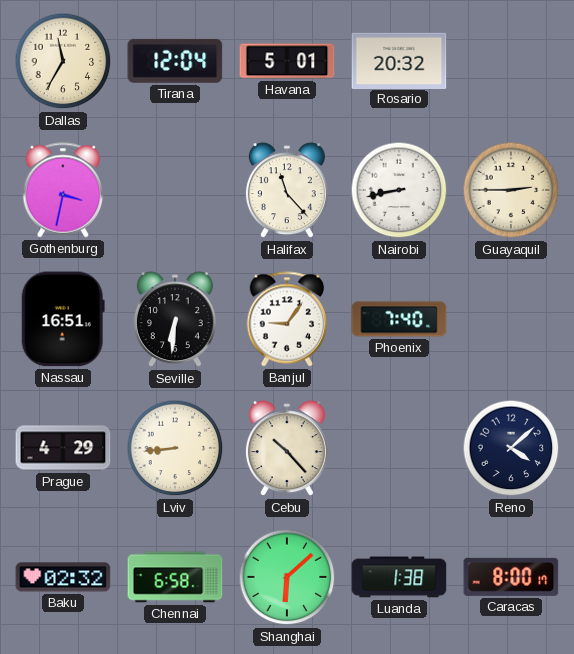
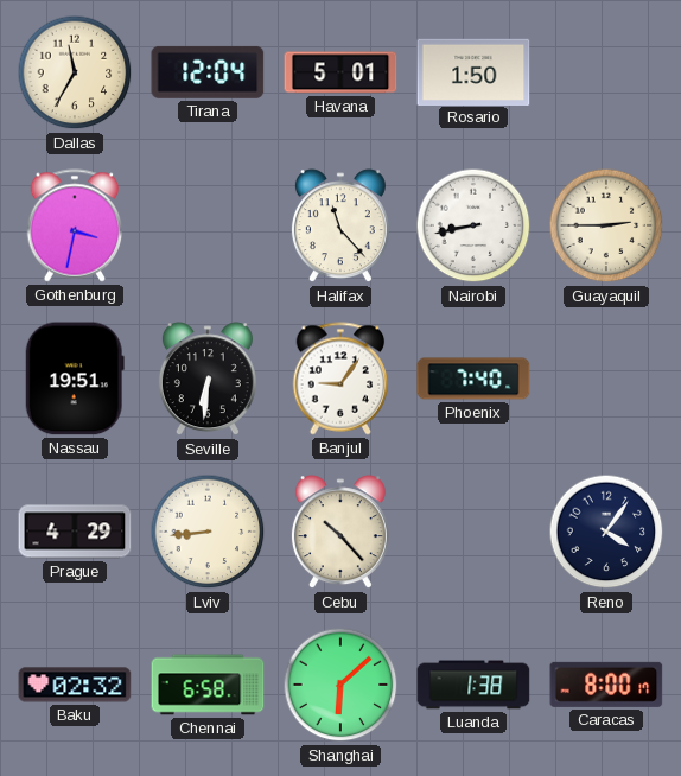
Rosario: 20:32 -> 1:50 (473, 71)
Nassau: 16:51 -> 19:51 (75, 379)
Reno: 4:08 -> 4:06 (606, 532)
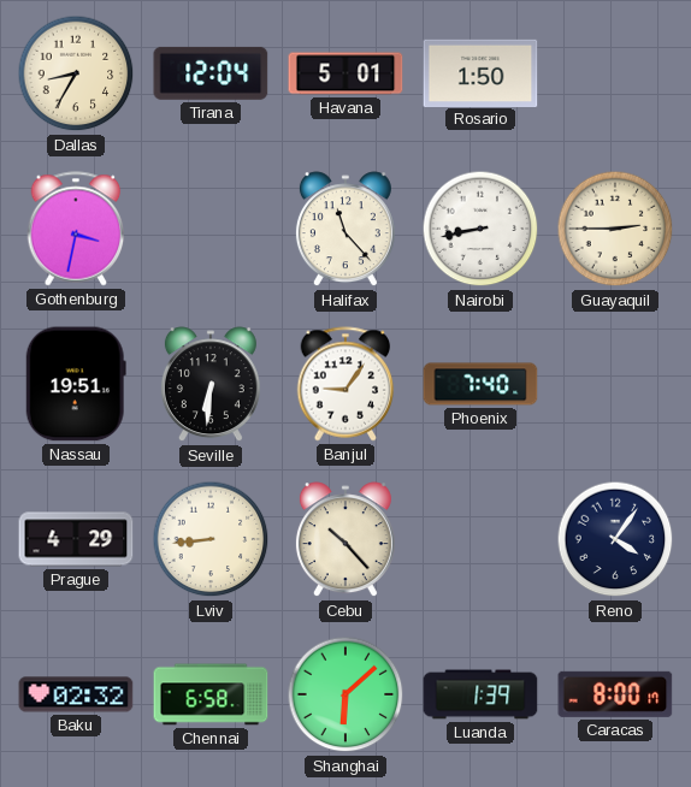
Dallas: 11:35 -> 8:35 (76, 73)
Luanda: 1:38 -> 1:39 (480, 694)
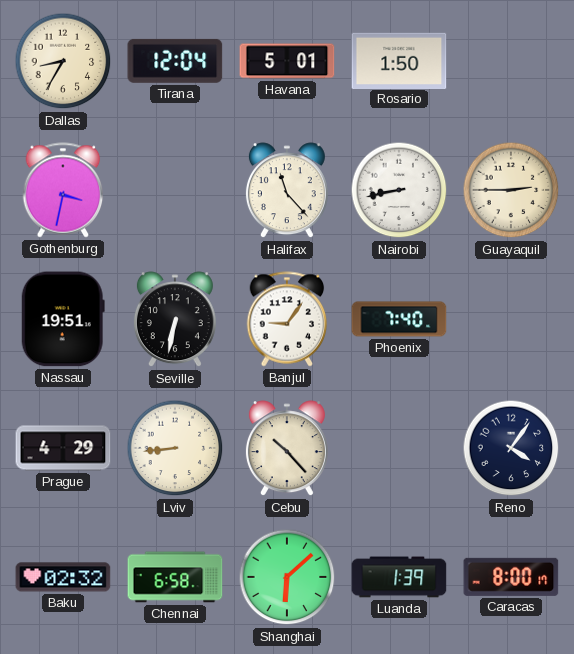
Seville: 6:31 -> 6:32 (175, 320)
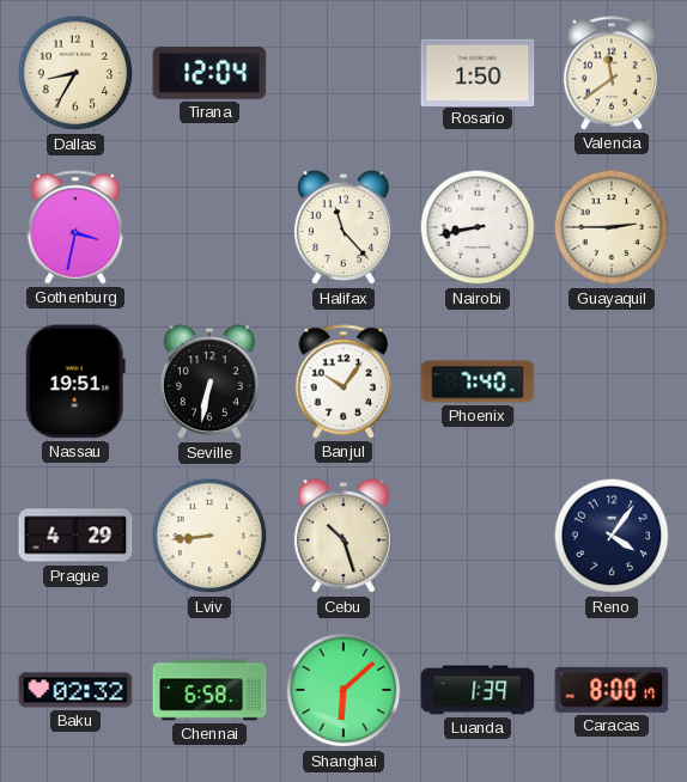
Havana: 5:01 -> none (287, 61)
Valencia: none -> 11:39 (612, 73)
Banjul: 9:06 -> 10:06 (343, 381)
Cebu: 10:23 -> 10:27 (343, 537)
